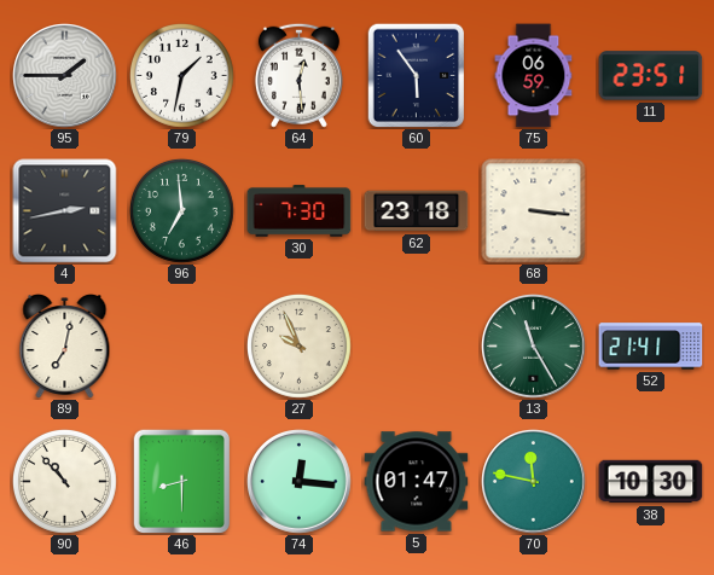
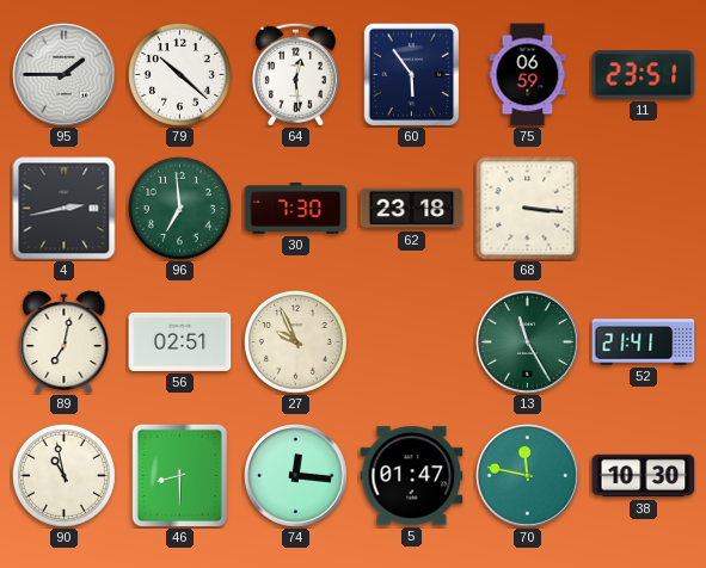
79: 1:32 -> 10:22 (179, 74)
56: none -> 02:51 (180, 341)
90: 10:53 -> 10:58 (63, 475)
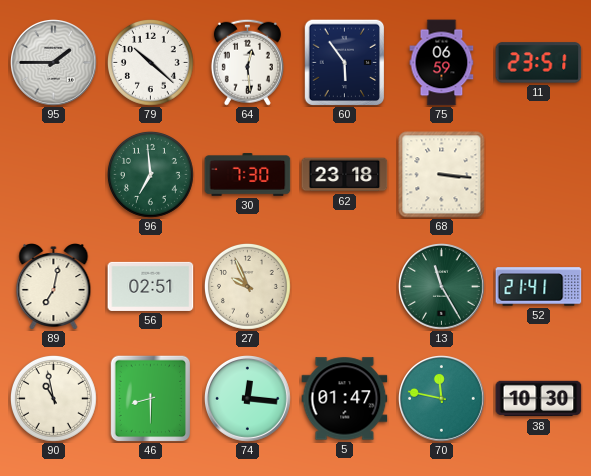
4: 2:43 -> none (65, 209)
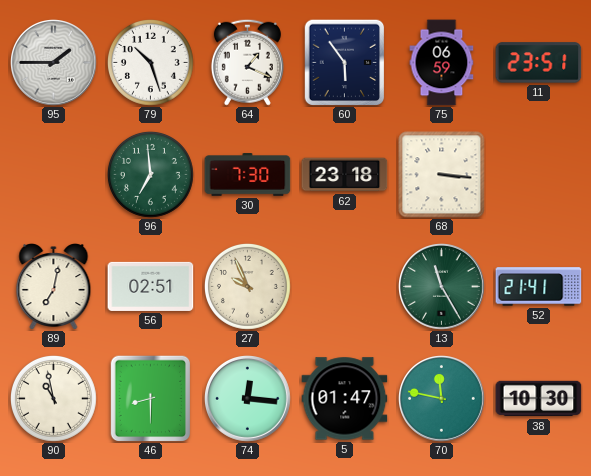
79: 10:22 -> 10:27 (150, 62)
64: 12:29 -> 1:19 (247, 62)
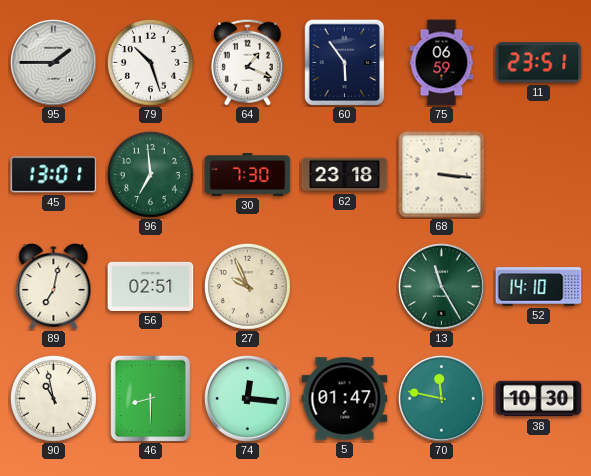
45: none -> 13:01 (54, 175)
52: 21:41 -> 14:10 (539, 287)
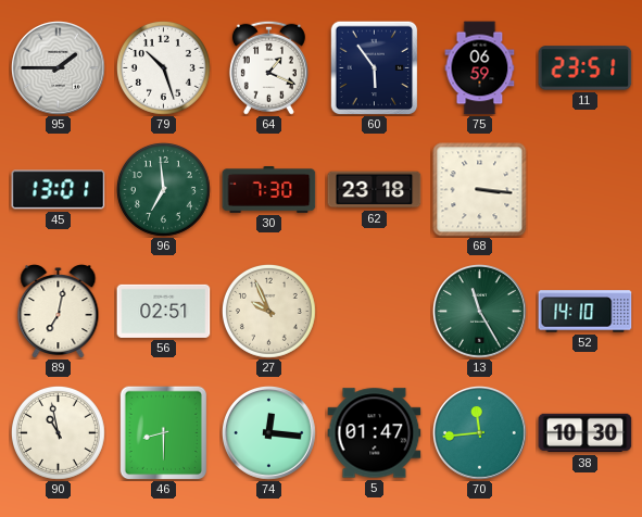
70: 11:47 -> 11:44 (480, 433)
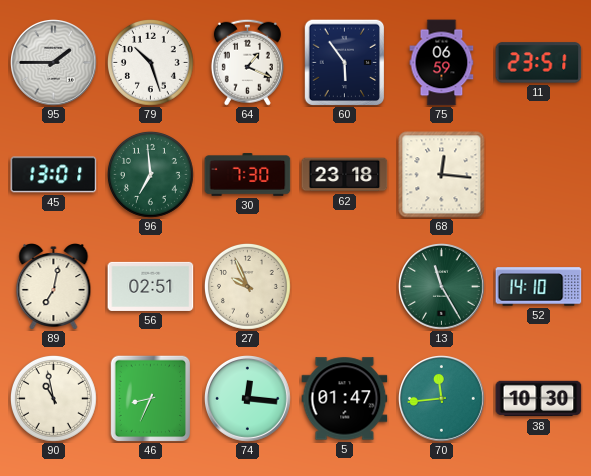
68: 3:16 -> 12:16 (442, 175)
46: 8:30 -> 8:34 (151, 398)
